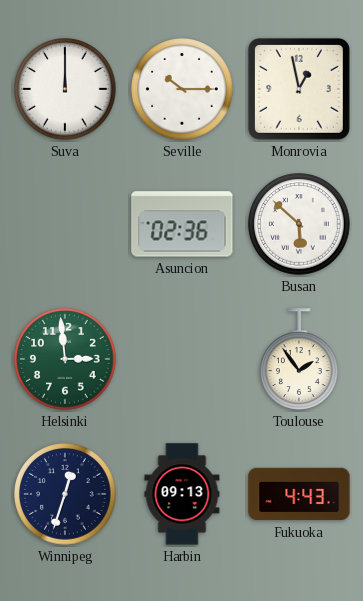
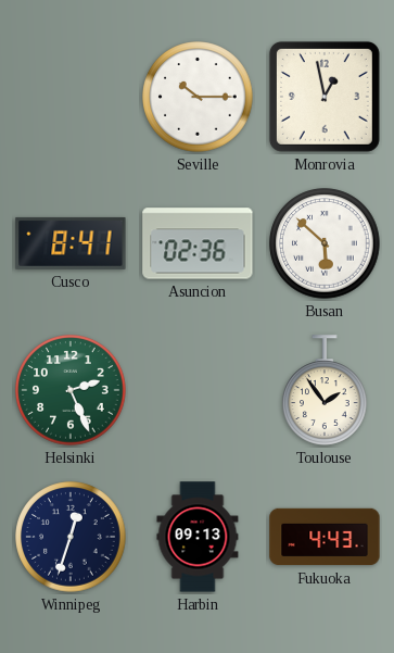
Suva: 12:00 -> none (65, 89)
Cusco: none -> 8:41 (71, 243)
Helsinki: 2:59 -> 2:26 (71, 390)
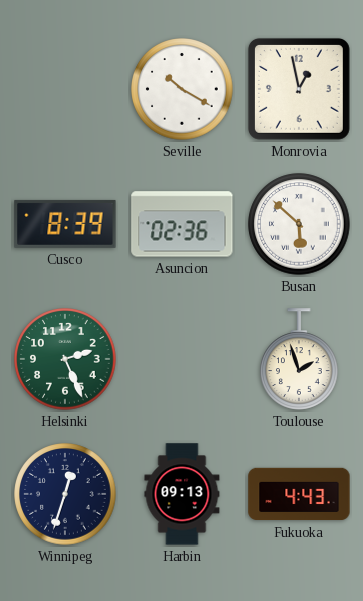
Seville: 10:15 -> 10:20 (182, 89)
Cusco: 8:41 -> 8:39 (65, 224)
Toulouse: 1:54 -> 1:57 (300, 359)
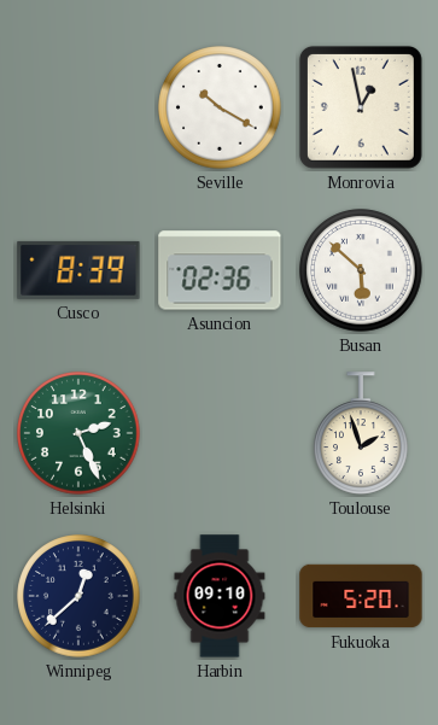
Winnipeg: 12:33 -> 12:38 (78, 596)
Harbin: 09:13 -> 09:10 (220, 596)
Fukuoka: 4:43 -> 5:20 (361, 596)
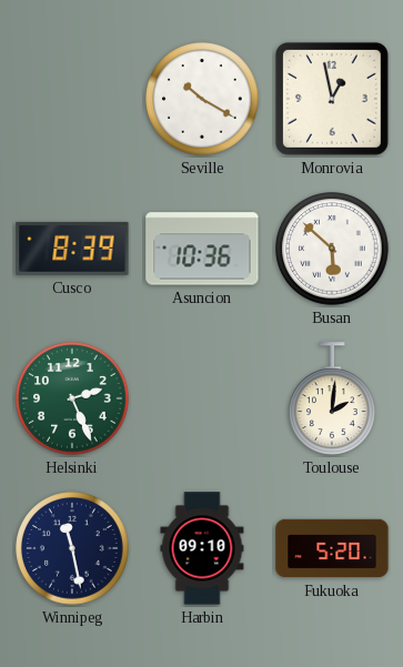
Asuncion: 02:36 -> 10:36 (202, 249)
Toulouse: 1:57 -> 2:01 (333, 398)
Winnipeg: 12:38 -> 11:28 (72, 548)
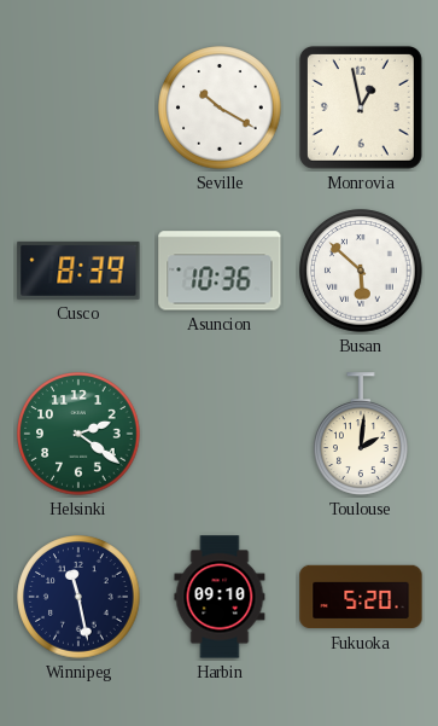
Helsinki: 2:26 -> 2:21 (78, 434)
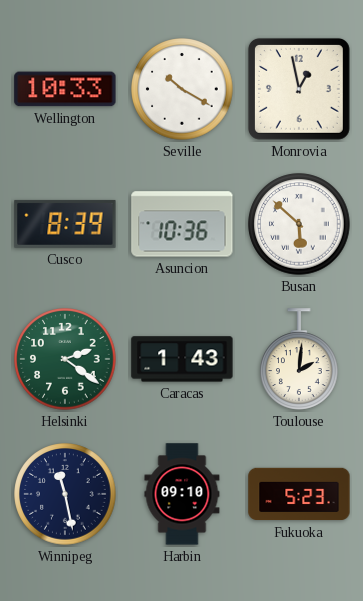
Wellington: none -> 10:33 (65, 89)
Caracas: none -> 1:43 (182, 359)
Fukuoka: 5:20 -> 5:23 (299, 494)
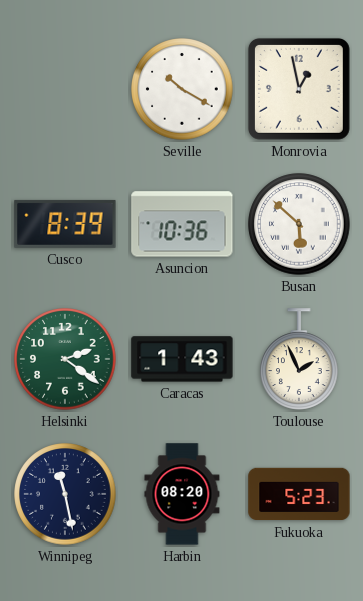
Wellington: 10:33 -> none (65, 89)
Toulouse: 2:01 -> 1:56 (300, 359)
Harbin: 09:10 -> 08:20 (182, 494)
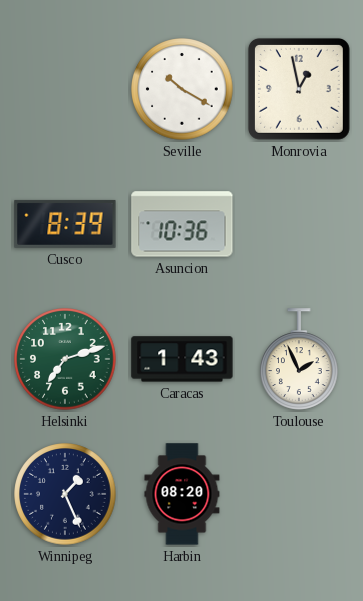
Busan: 5:52 -> none (299, 224)
Helsinki: 2:21 -> 7:12 (65, 359)
Winnipeg: 11:28 -> 1:26 (65, 494)
Fukuoka: 5:23 -> none (299, 494)
